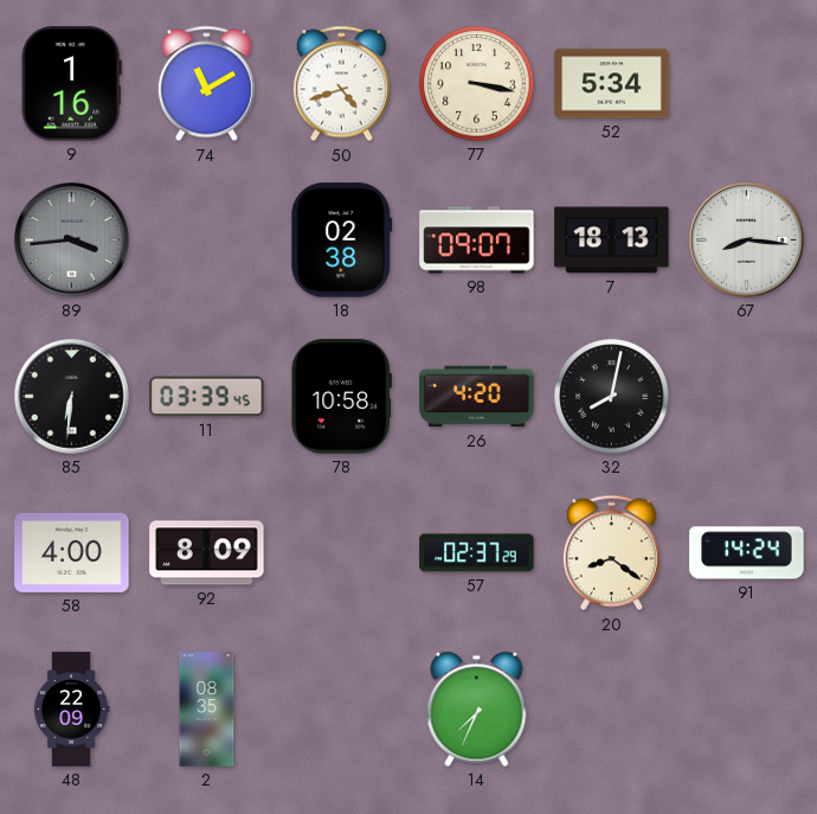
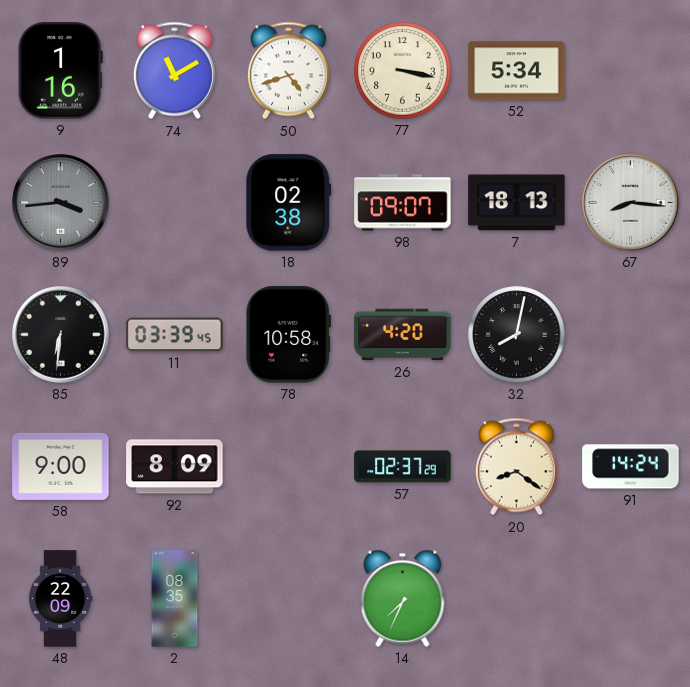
58: 4:00 -> 9:00 (61, 466)
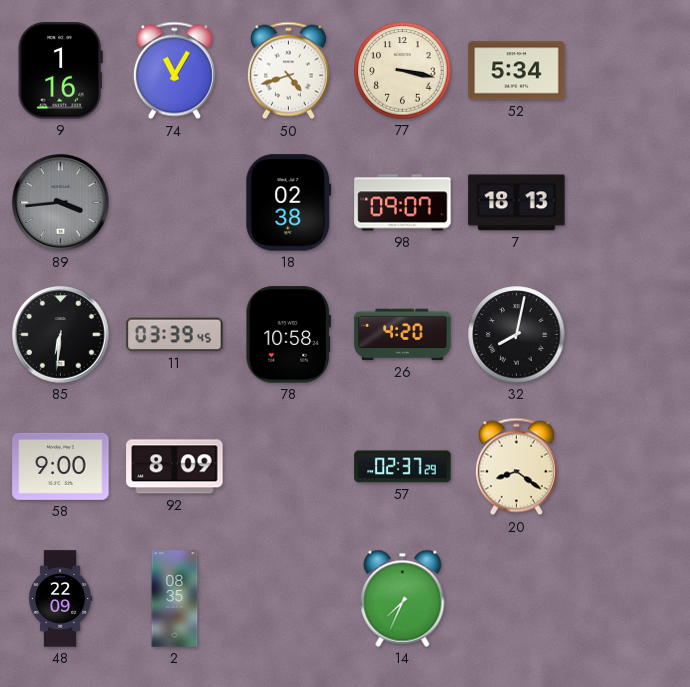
74: 11:10 -> 11:05 (174, 71)
67: 8:16 -> none (631, 203)
91: 14:24 -> none (631, 467)
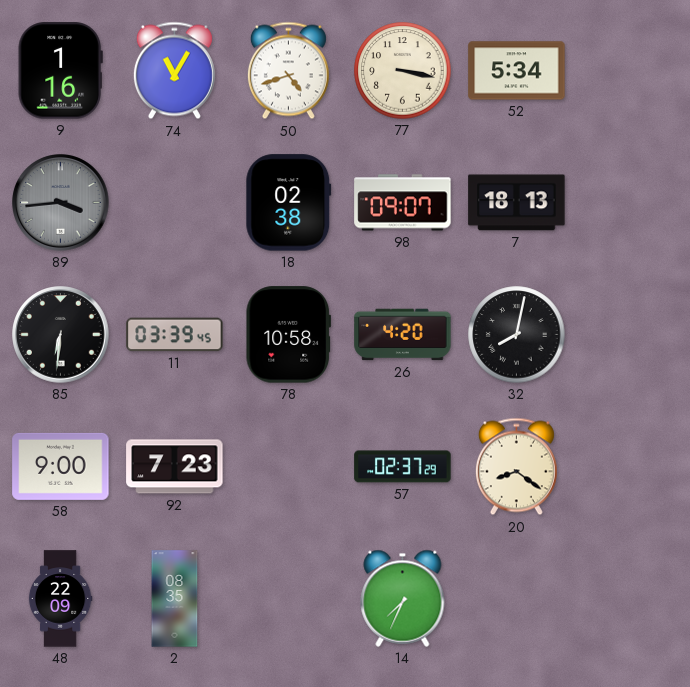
92: 8:09 -> 7:23 (175, 467)
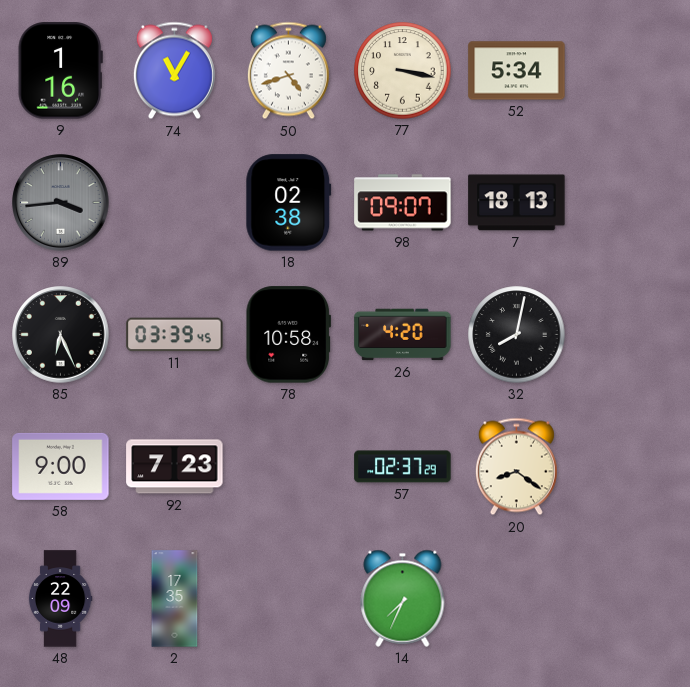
85: 6:31 -> 6:26 (61, 335)
2: 08:35 -> 17:35 (175, 599)
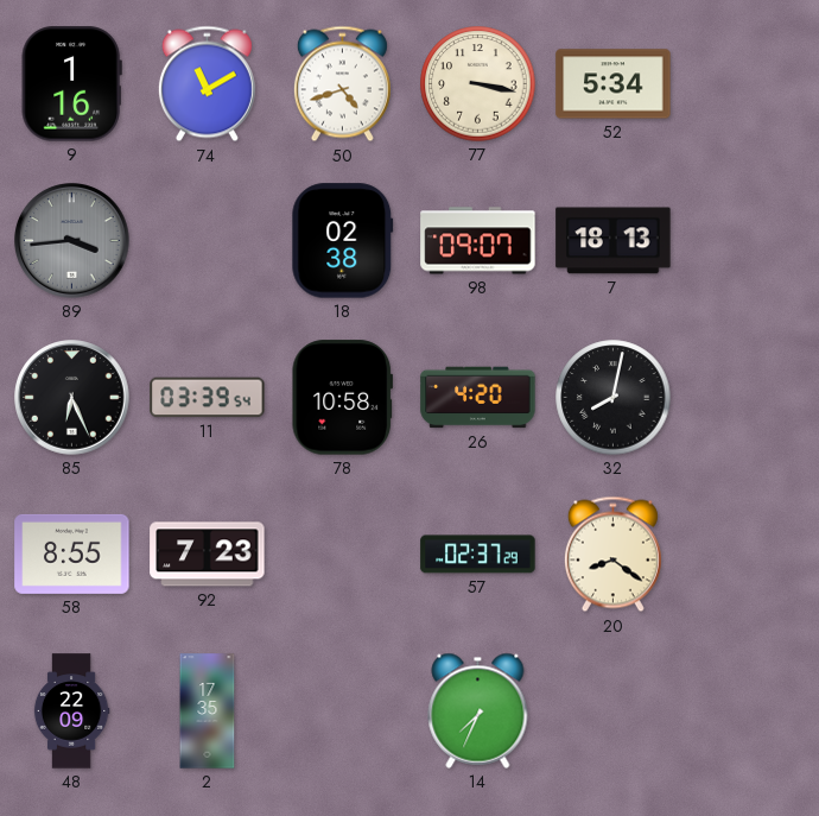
74: 11:05 -> 11:10 (207, 84)
11: 03:39:45 -> 03:39:54 (208, 398)
58: 9:00 -> 8:55 (72, 554)
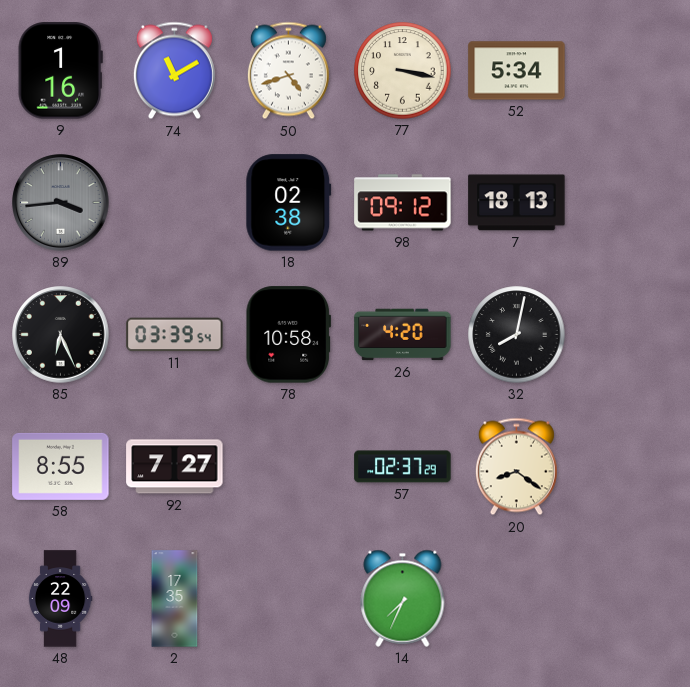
98: 09:07 -> 09:12 (403, 203)
92: 7:23 -> 7:27 (175, 467)
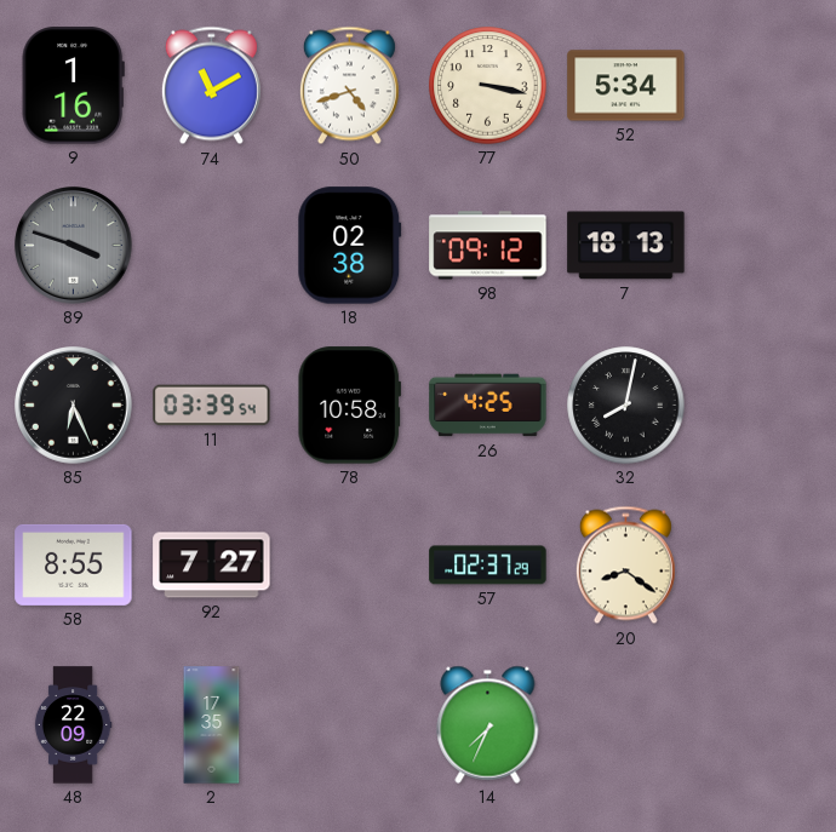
89: 3:44 -> 3:48 (74, 246)
26: 4:20 -> 4:25 (488, 406)
